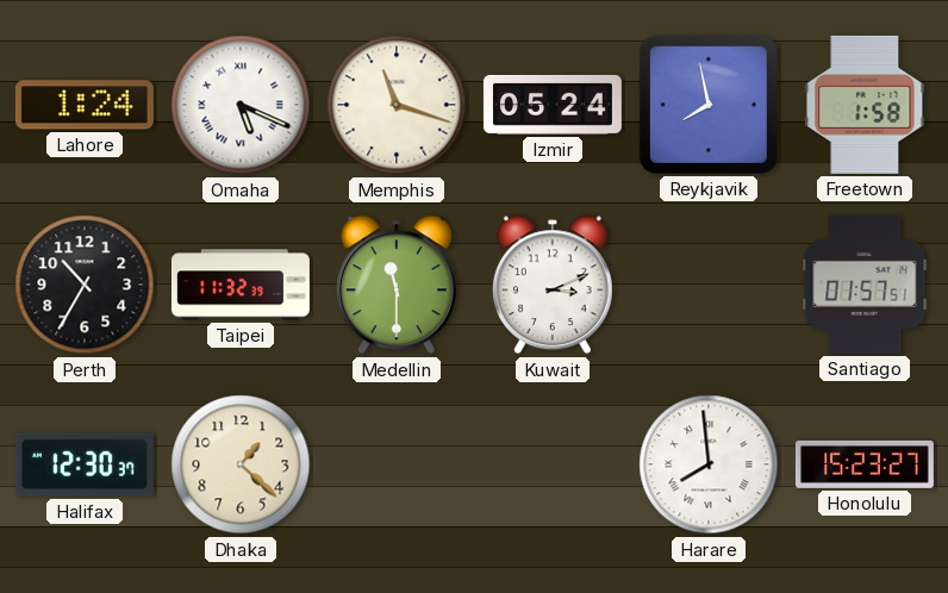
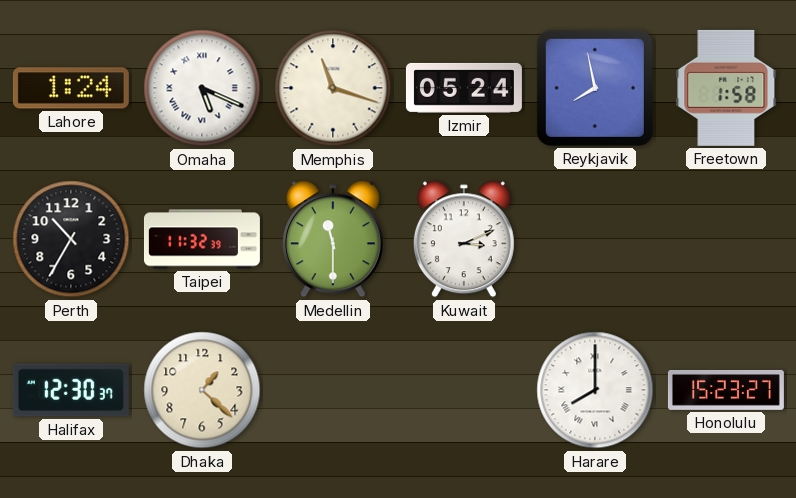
Santiago: 01:57 -> none (865, 285)
Harare: 7:59 -> 8:00 (595, 390)
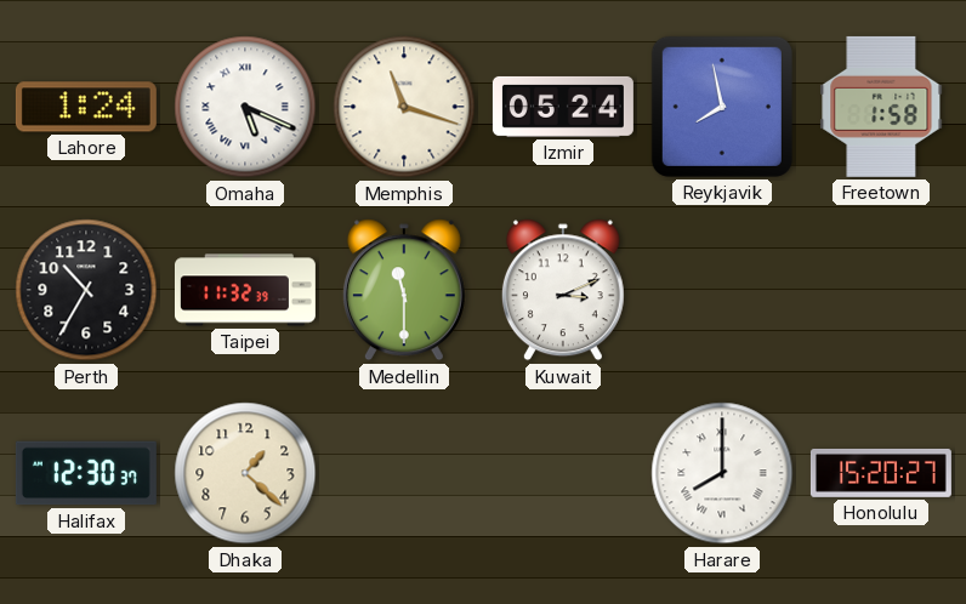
Honolulu: 15:23 -> 15:20 (881, 473)
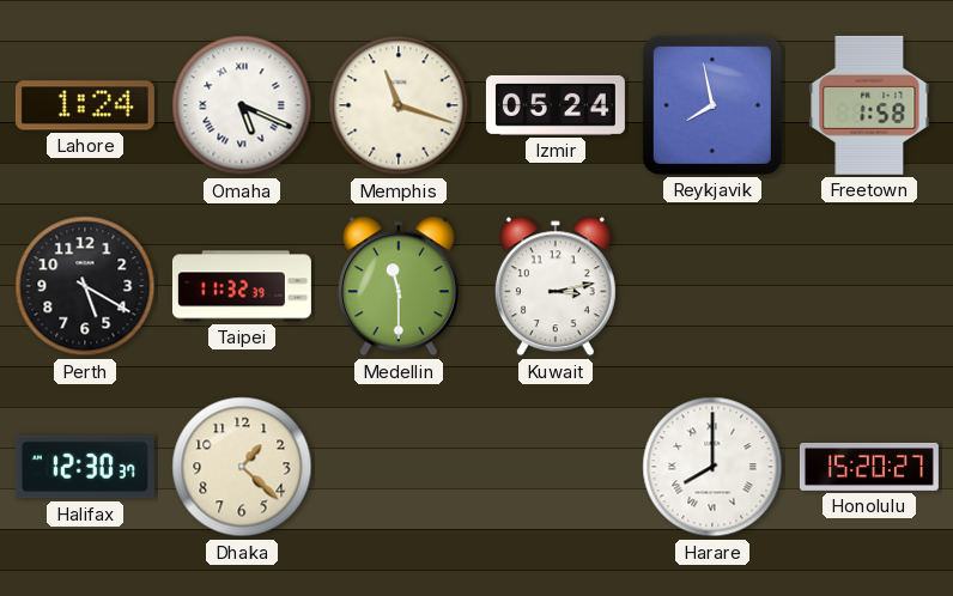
Perth: 10:35 -> 5:20 (85, 286)
Kuwait: 3:11 -> 3:13 (556, 286)
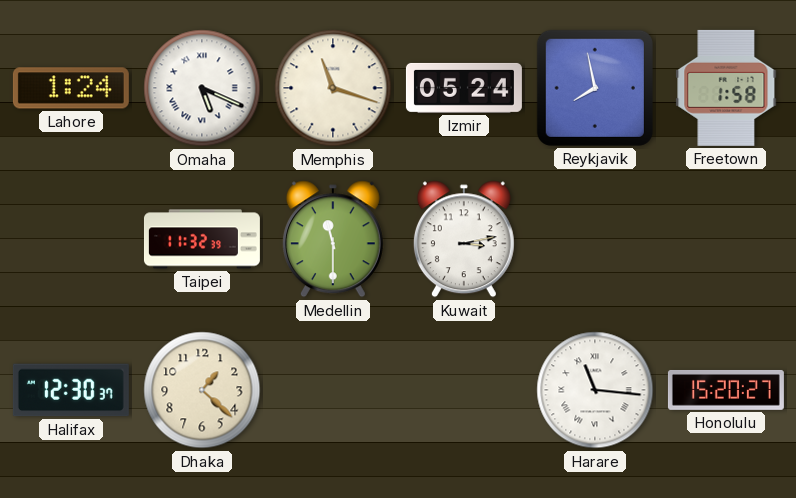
Perth: 5:20 -> none (85, 286)
Harare: 8:00 -> 11:16 (595, 390)
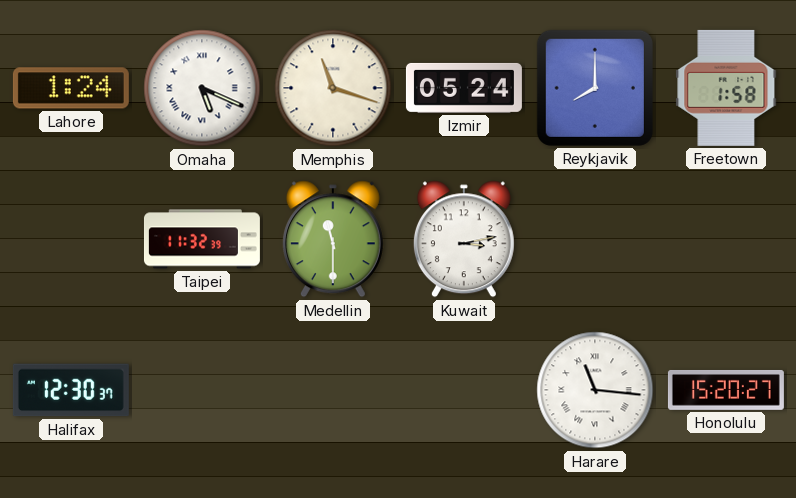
Reykjavik: 7:58 -> 8:00 (595, 88)
Dhaka: 1:22 -> none (202, 390)
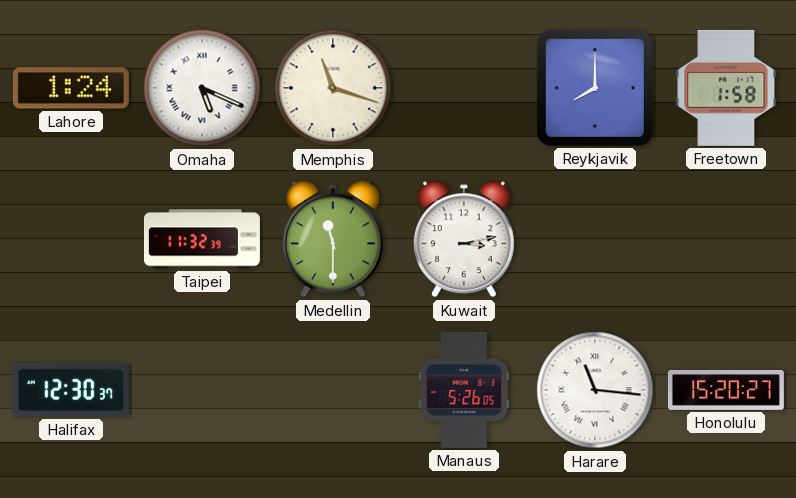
Izmir: 05:24 -> none (464, 88)
Manaus: none -> 5:26 (464, 390)
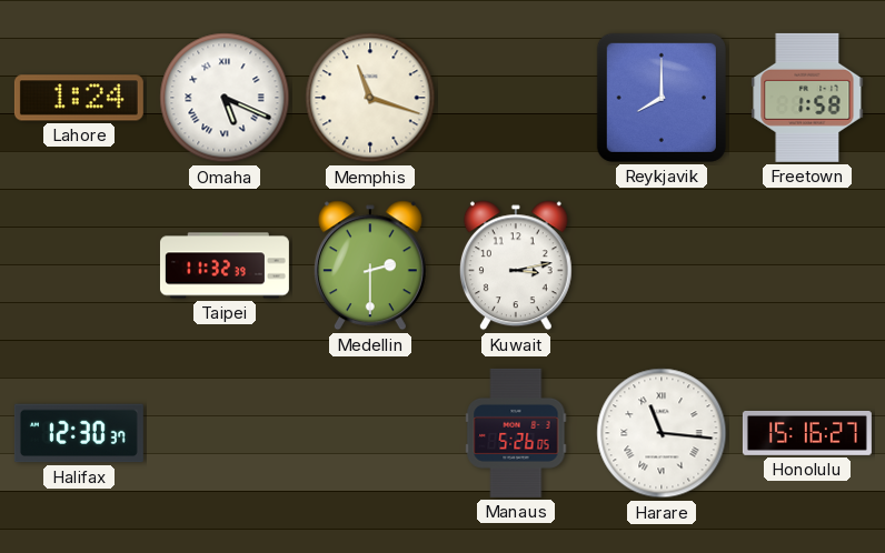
Medellin: 11:30 -> 2:30 (370, 265)
Honolulu: 15:20 -> 15:16 (807, 433)
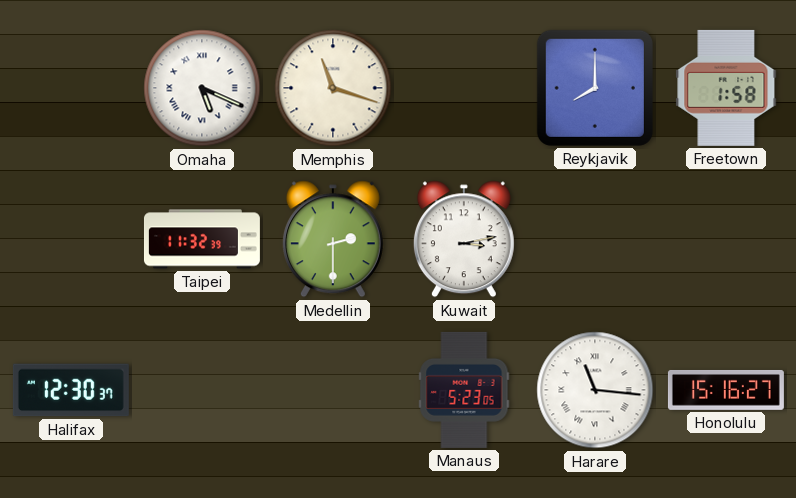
Lahore: 1:24 -> none (79, 98)
Manaus: 5:26 -> 5:23 (464, 390)
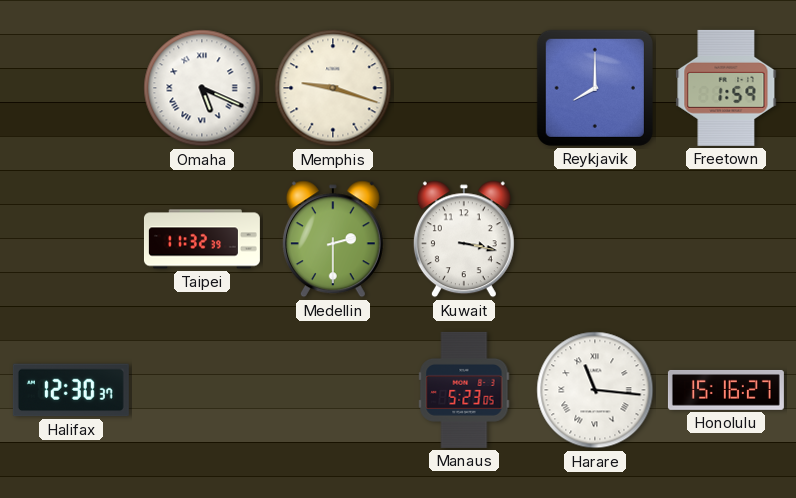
Memphis: 11:18 -> 9:18 (333, 88)
Freetown: 1:58 -> 1:59 (726, 88)
Kuwait: 3:13 -> 3:17 (464, 239)
